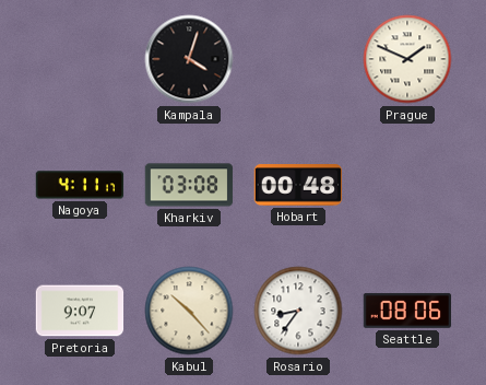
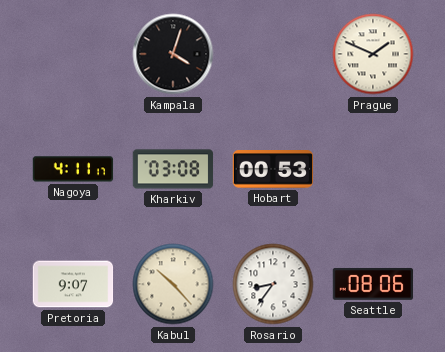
Hobart: 00:48 -> 00:53 (273, 170)
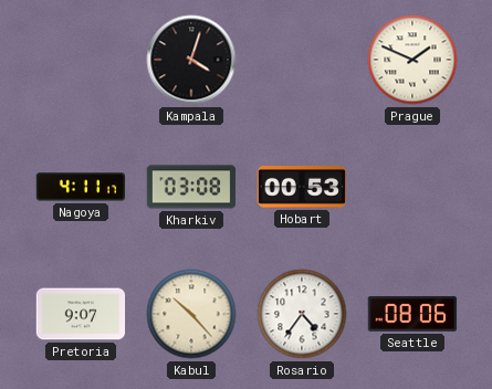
Rosario: 8:36 -> 4:36 (302, 314)
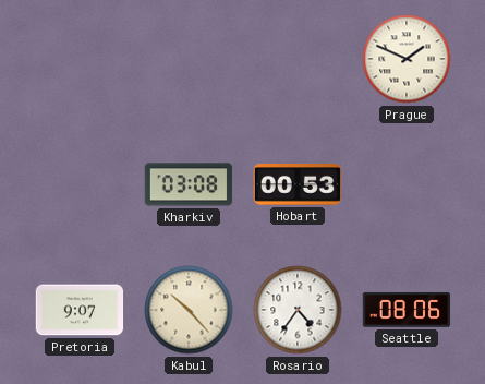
Kampala: 4:03 -> none (191, 60)
Nagoya: 4:11 -> none (81, 187)
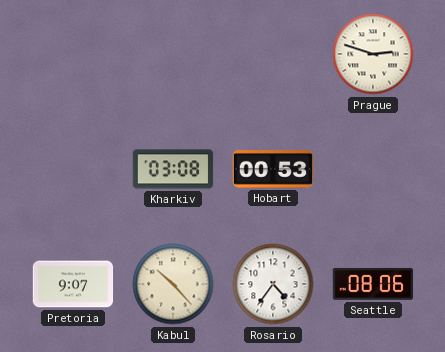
Prague: 1:49 -> 2:48 (373, 54)
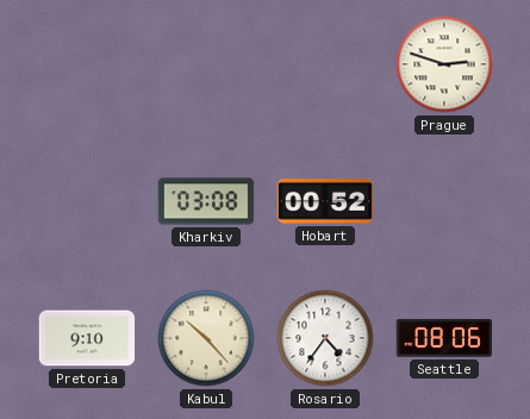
Hobart: 00:53 -> 00:52 (325, 202)
Pretoria: 9:07 -> 9:10 (87, 338)
